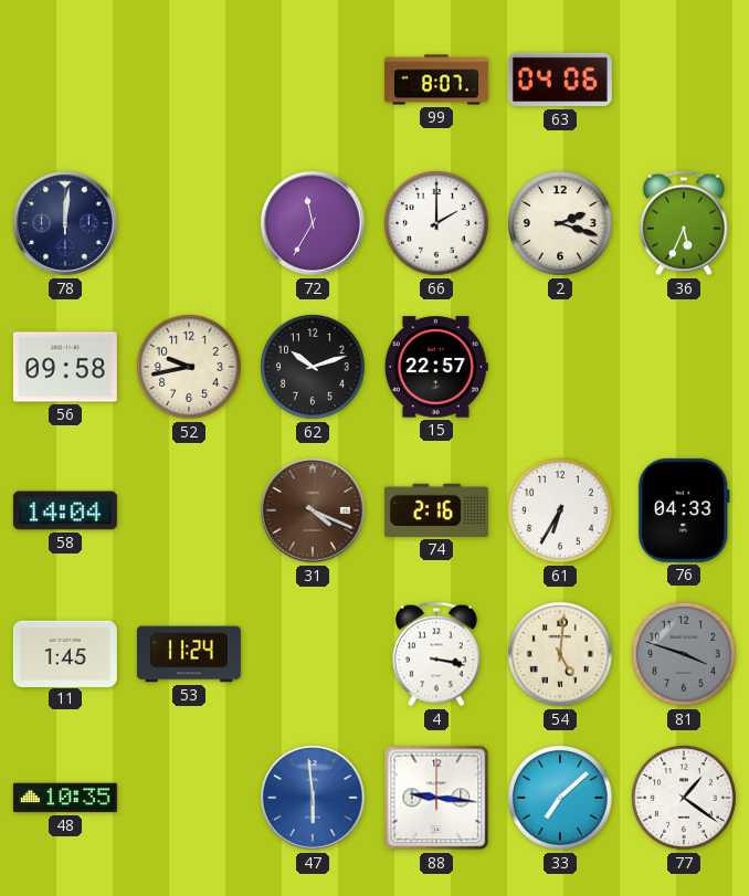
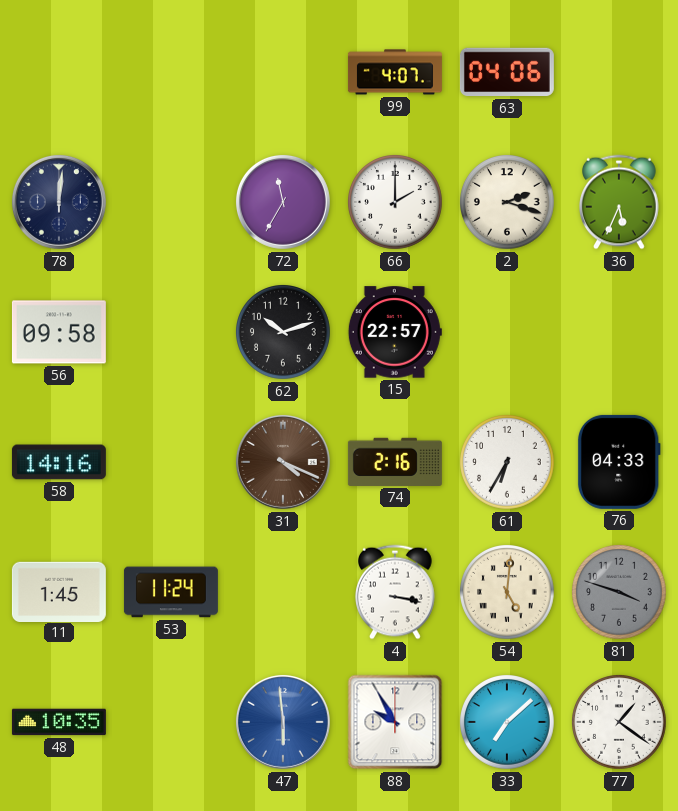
99: 8:07 -> 4:07 (395, 72)
52: 9:43 -> none (190, 368)
58: 14:04 -> 14:16 (59, 462)
88: 9:16 -> 9:55 (395, 722)
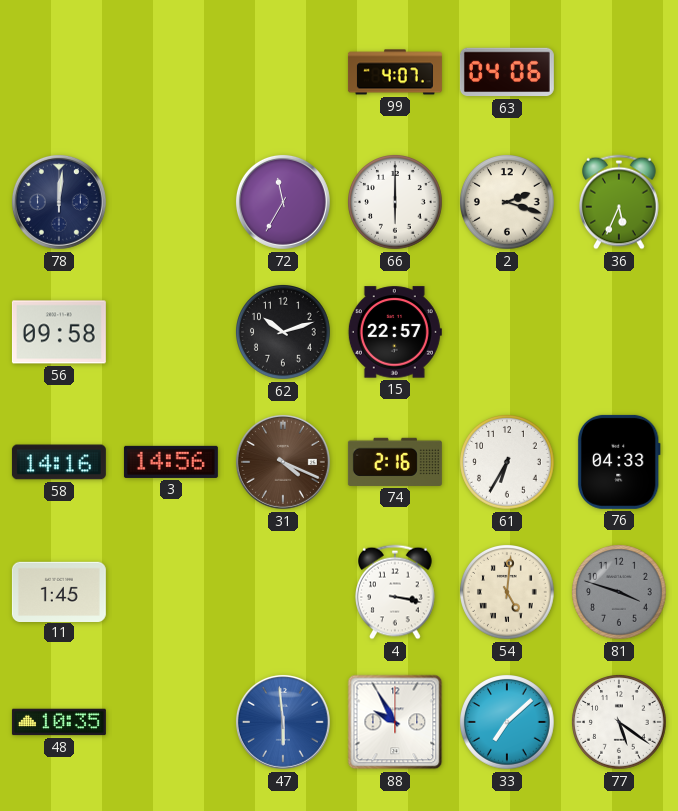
66: 2:00 -> 6:00 (396, 203)
3: none -> 14:56 (171, 462)
53: 11:24 -> none (171, 592)
77: 1:21 -> 5:21 (620, 723)
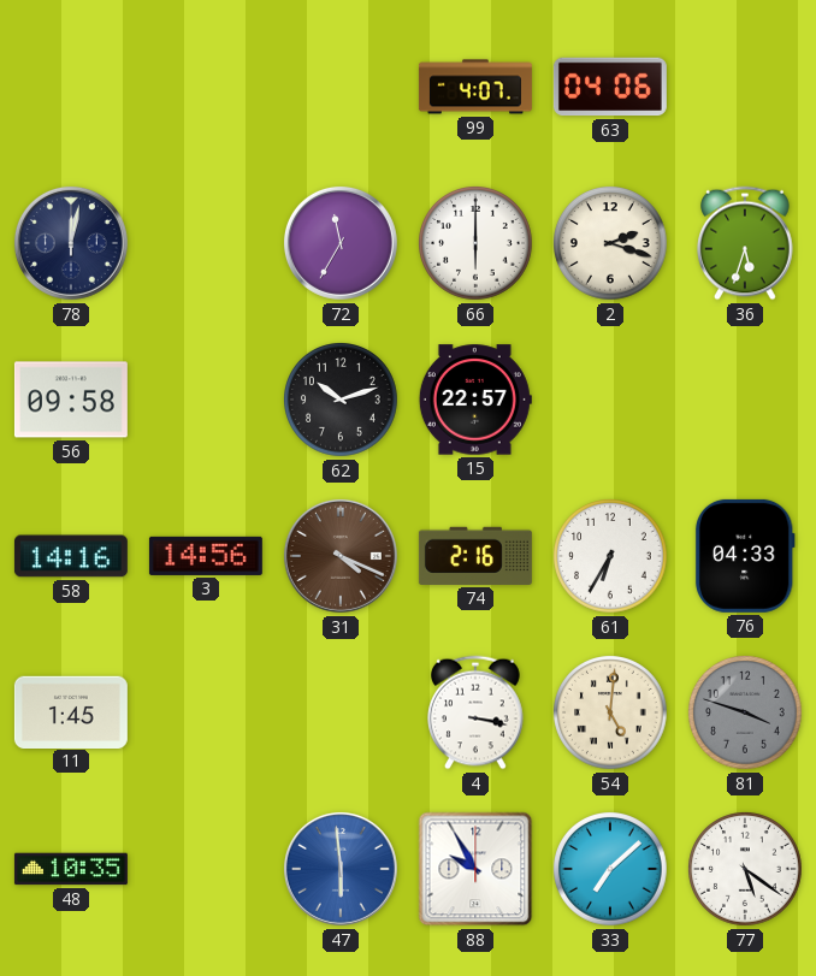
78: 12:01 -> 12:02 (71, 243)
36: 5:34 -> 5:33 (746, 243)
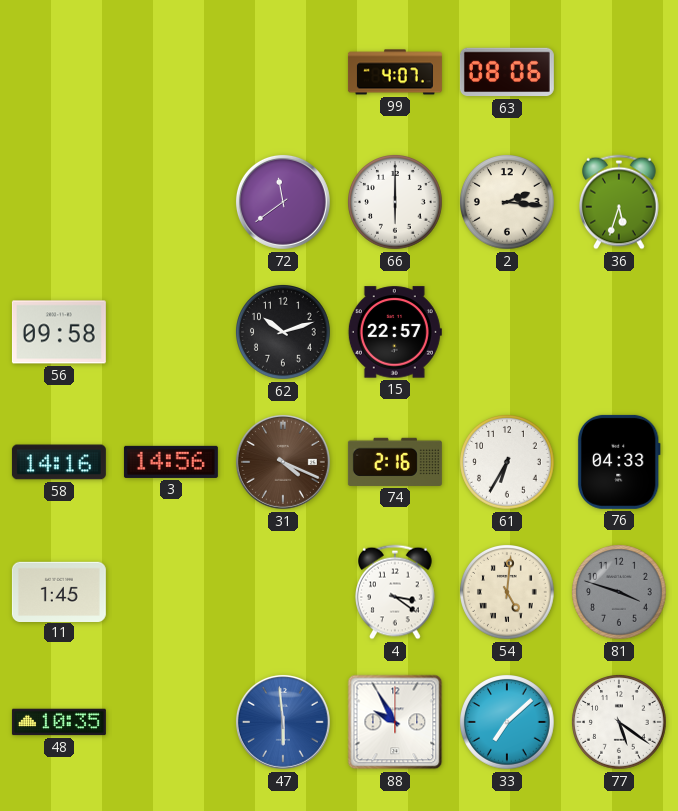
63: 04:06 -> 08:06 (507, 72)
78: 12:02 -> none (71, 243)
72: 11:35 -> 11:39 (283, 202)
2: 2:18 -> 2:16 (508, 203)
4: 3:17 -> 3:21 (396, 592)
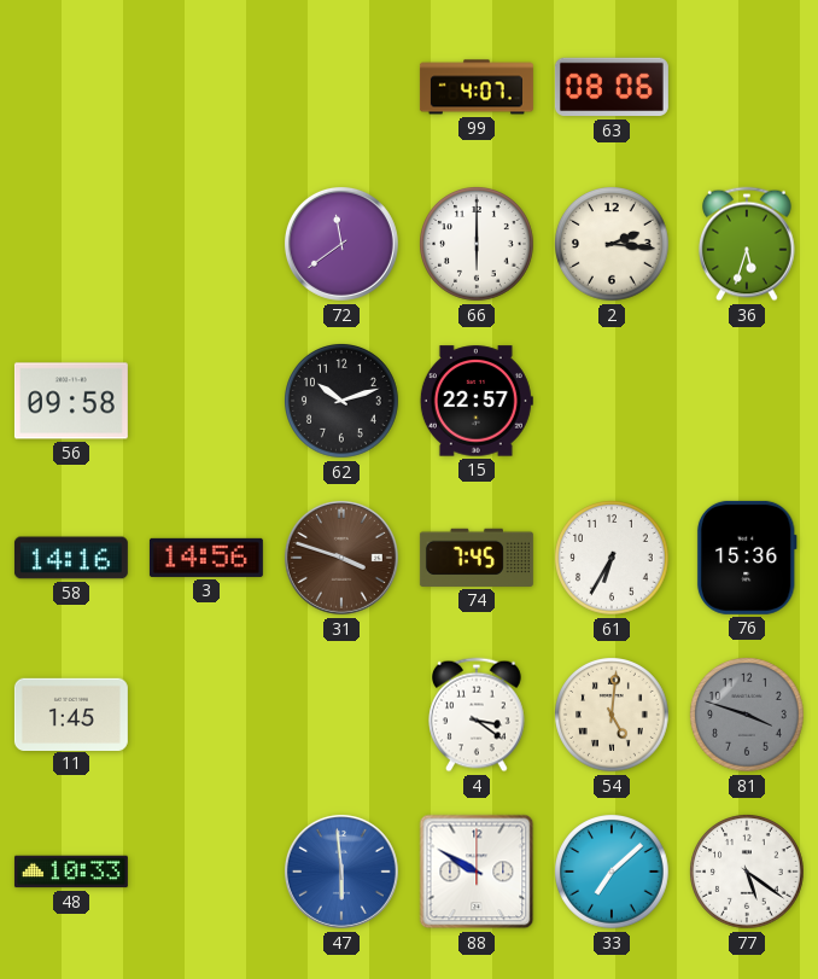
31: 4:19 -> 3:48 (341, 558)
74: 2:16 -> 7:45 (477, 558)
76: 04:33 -> 15:36 (747, 558)
48: 10:35 -> 10:33 (71, 872)
88: 9:55 -> 9:50 (477, 872)
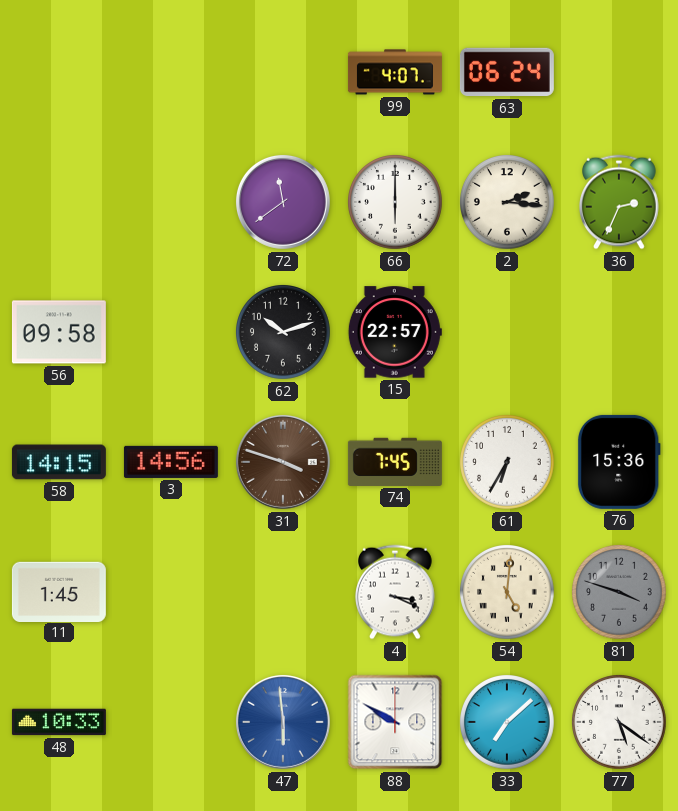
63: 08:06 -> 06:24 (507, 72)
36: 5:33 -> 2:34 (620, 202)
58: 14:16 -> 14:15 (59, 462)
4: 3:21 -> 3:19 (396, 592)
